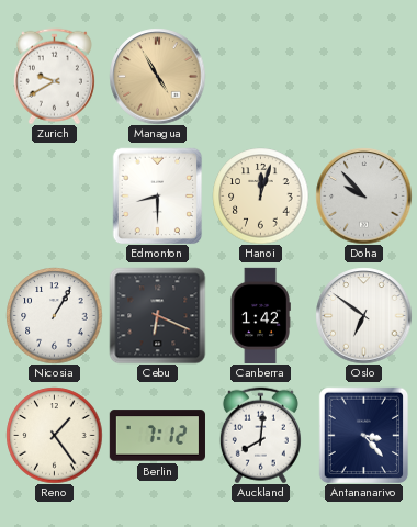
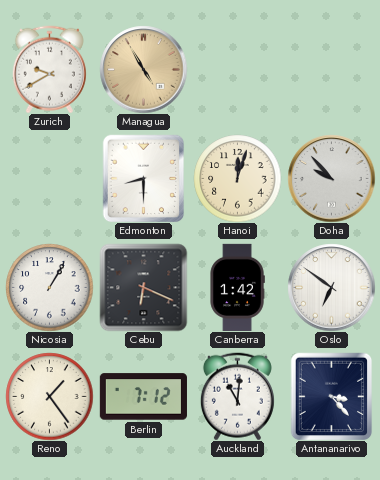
Auckland: 8:01 -> 11:01 (237, 396)
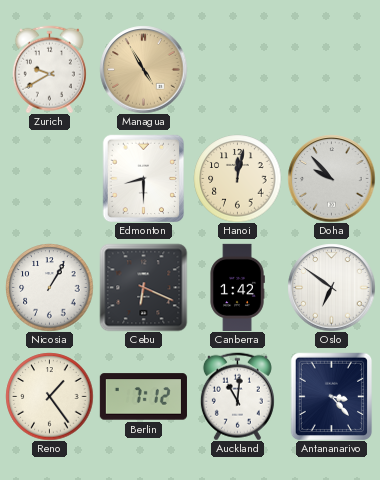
Hanoi: 12:03 -> 12:02 (237, 178)
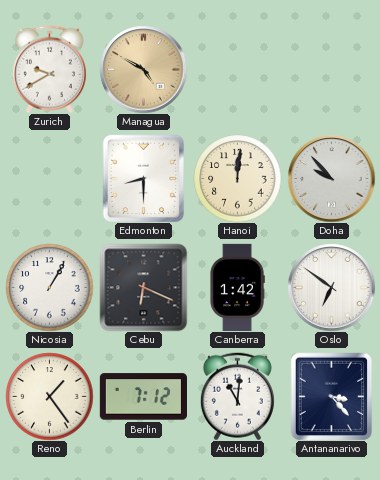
Managua: 4:55 -> 4:50 (143, 69)
Hanoi: 12:02 -> 12:01 (237, 178)
